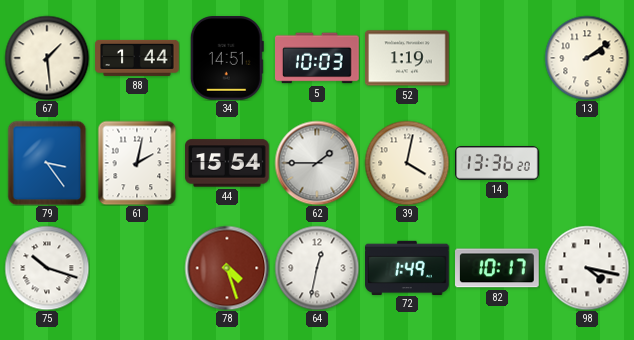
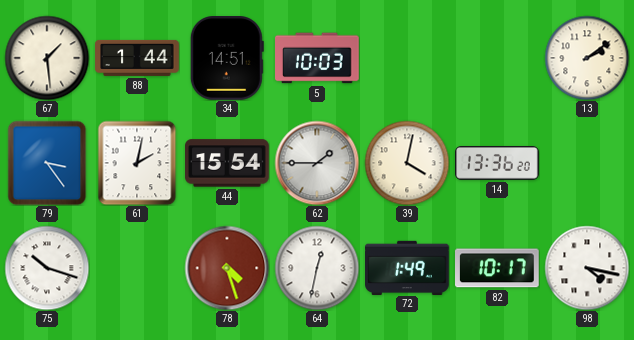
52: 1:19 -> none (408, 58)
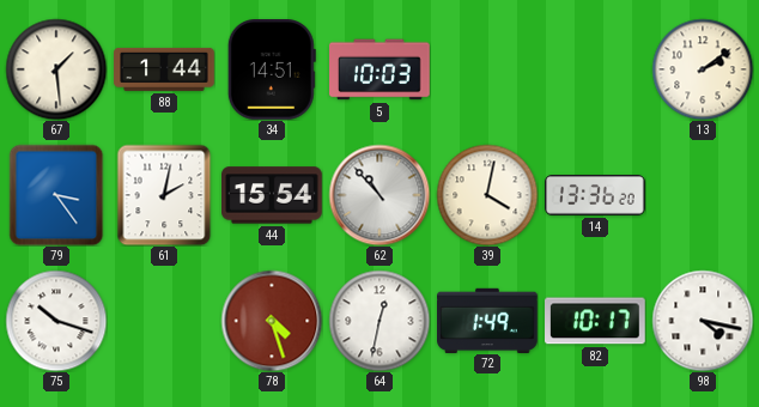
62: 1:45 -> 10:53 (380, 195)
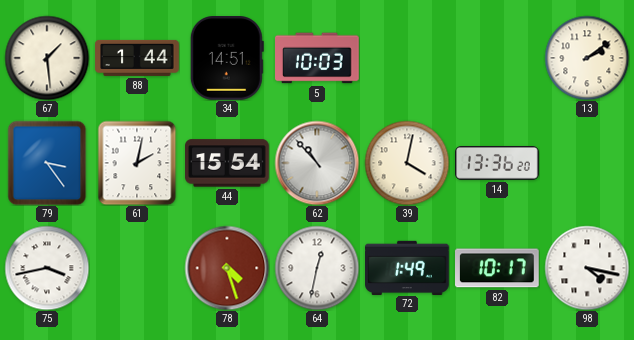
75: 10:18 -> 3:43 (47, 268)
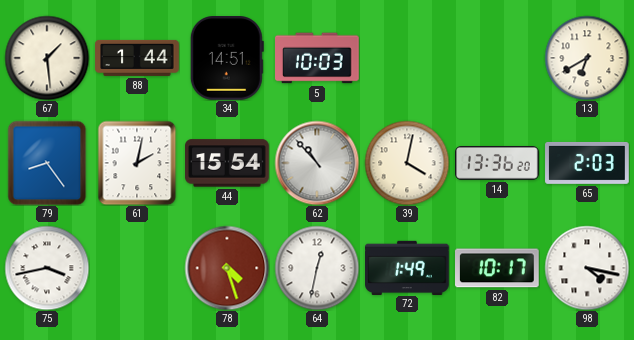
13: 2:09 -> 6:40 (587, 58)
79: 3:24 -> 8:24 (47, 163)
65: none -> 2:03 (587, 163)
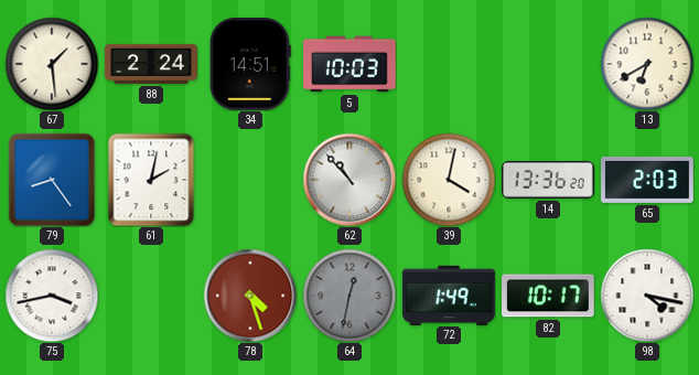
88: 1:44 -> 2:24 (151, 64)
44: 15:54 -> none (228, 163)
64 dial: white -> grey (349, 296)
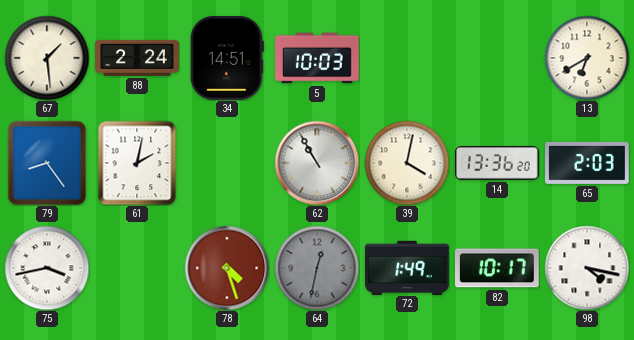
62: 10:53 -> 10:55 (317, 163)
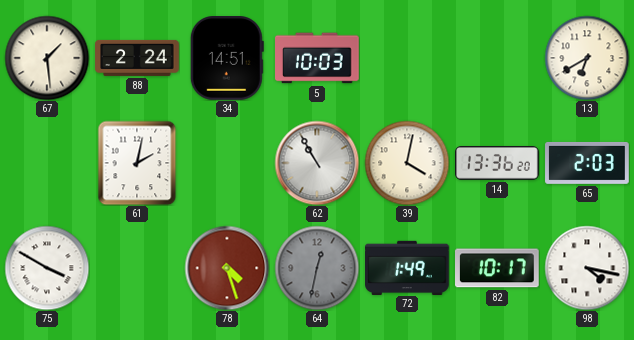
79: 8:24 -> none (47, 163)
75: 3:43 -> 3:50 (47, 268)
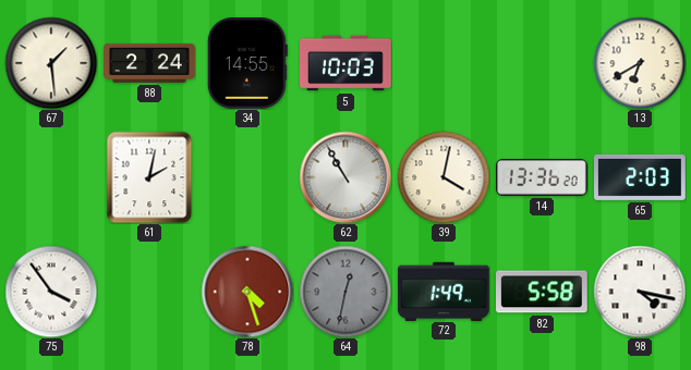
34: 14:51 -> 14:55 (247, 64)
75: 3:50 -> 3:54 (51, 292)
82: 10:17 -> 5:58 (543, 292)
